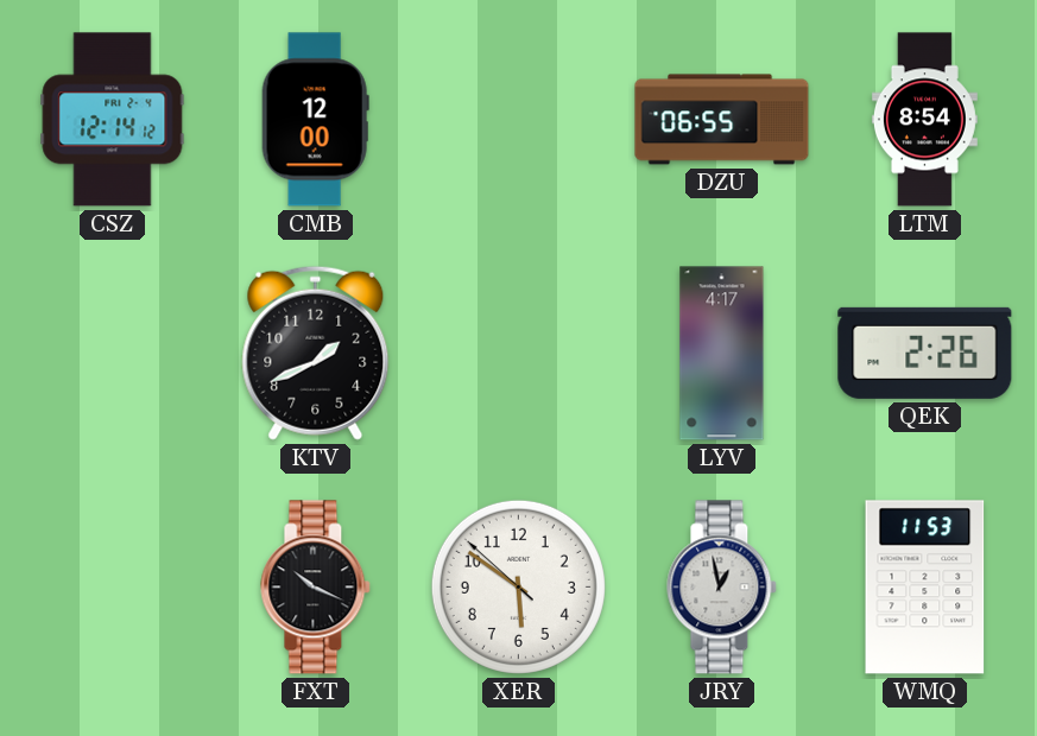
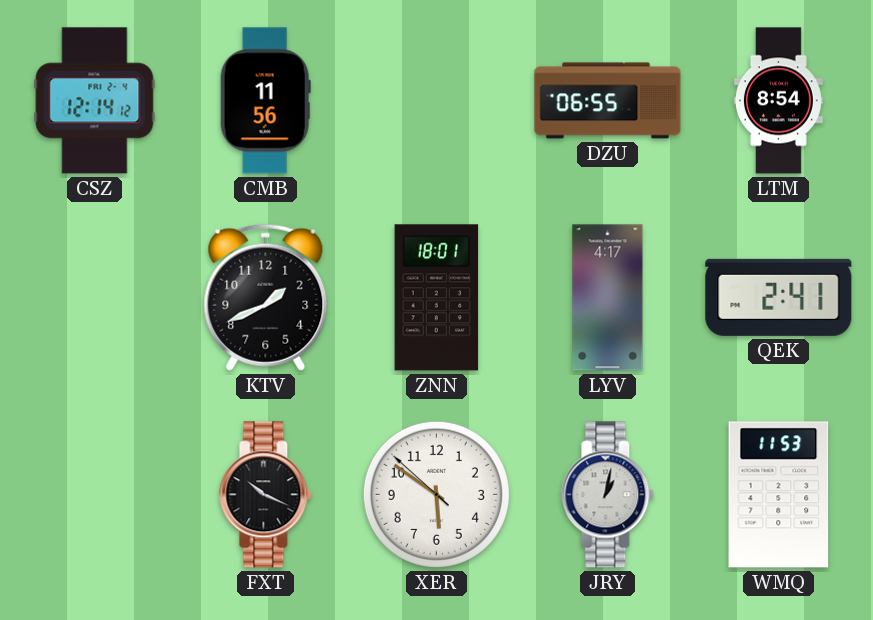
CMB: 12:00 -> 11:56 (265, 101)
ZNN: none -> 18:01 (437, 298)
QEK: 2:26 -> 2:41 (779, 297)
JRY: 12:58 -> 1:02 (608, 495)
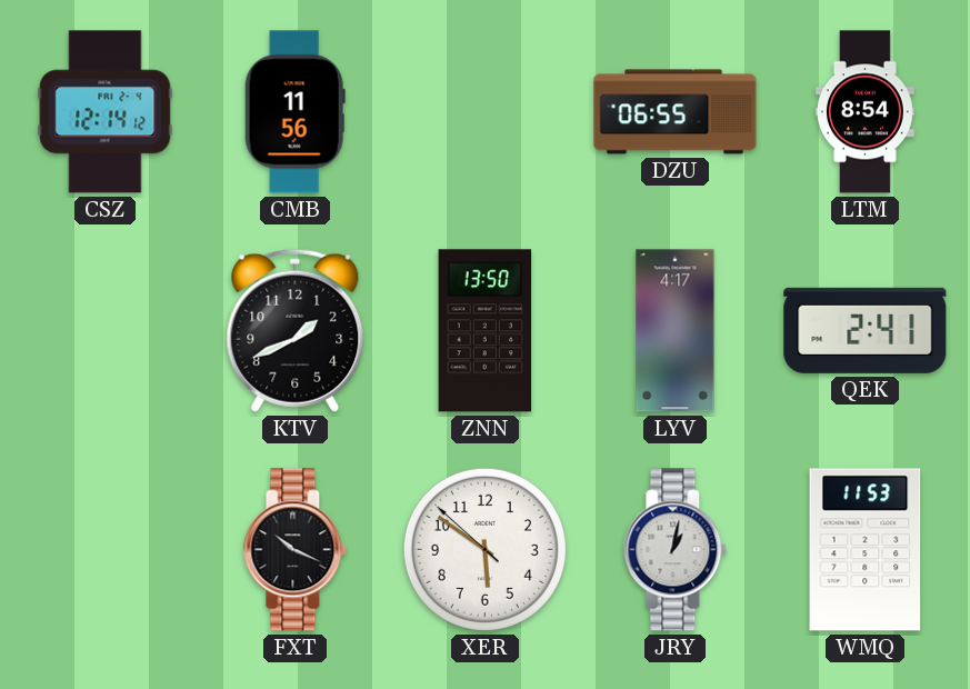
ZNN: 18:01 -> 13:50 (486, 331)
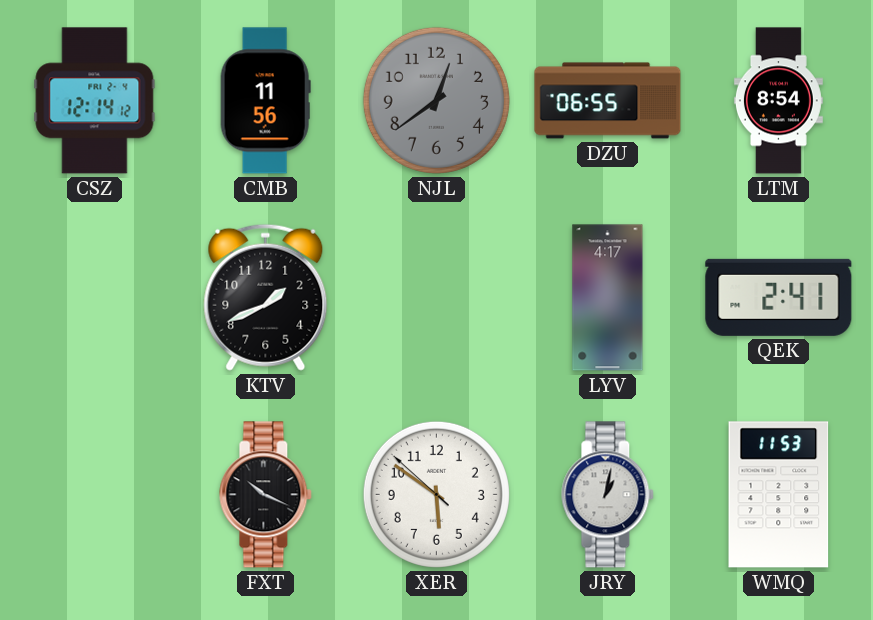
NJL: none -> 12:39 (436, 100)
ZNN: 13:50 -> none (486, 331)
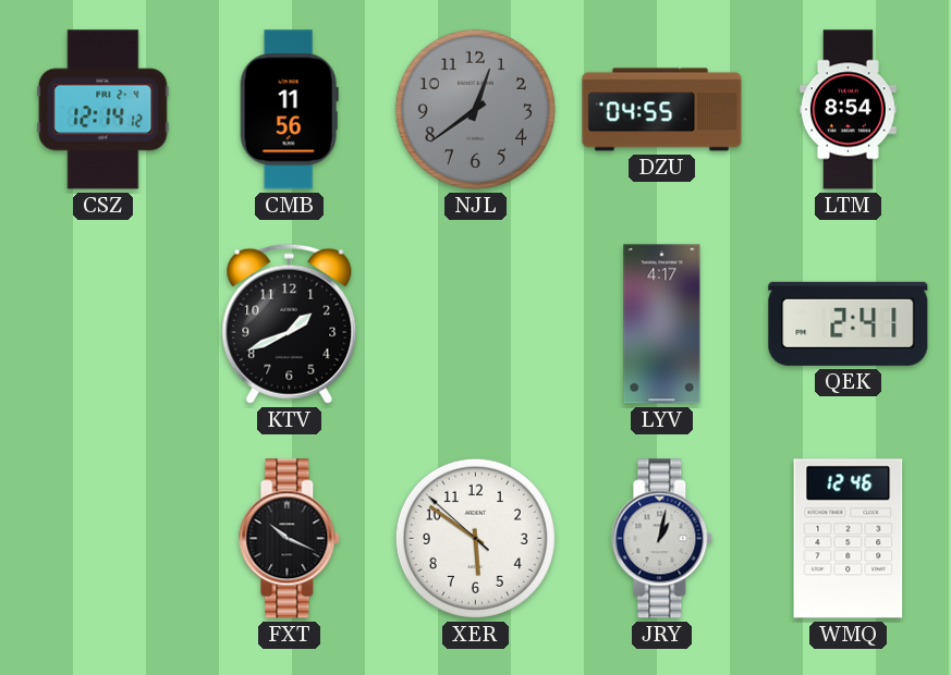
DZU: 06:55 -> 04:55 (662, 110)
WMQ: 11:53 -> 12:46 (849, 539)
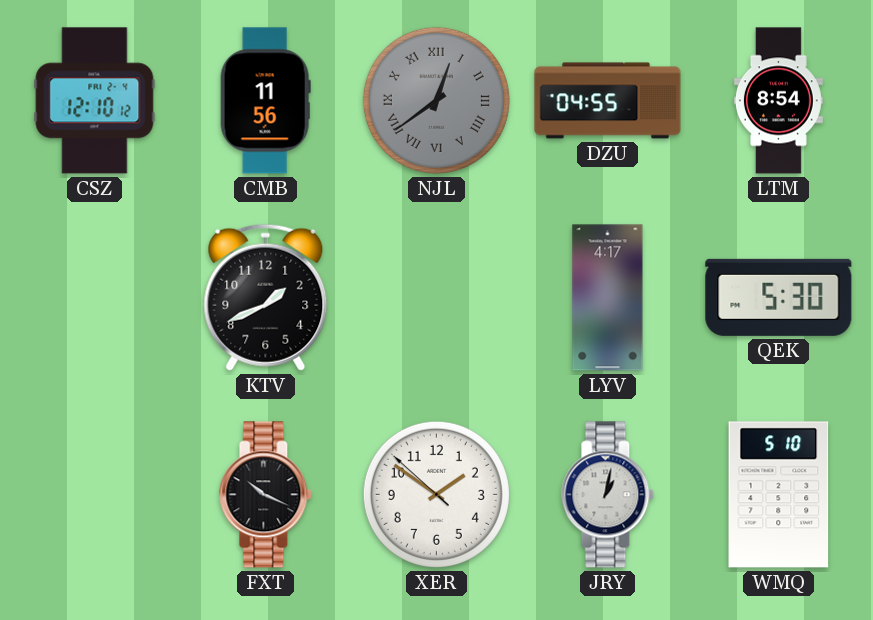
CSZ: 12:14 -> 12:10 (95, 101)
NJL numerals: Arabic -> Roman (436, 100)
QEK: 2:41 -> 5:30 (779, 297)
XER: 5:50 -> 1:50 (436, 494)
WMQ: 12:46 -> 5:10 (779, 495)
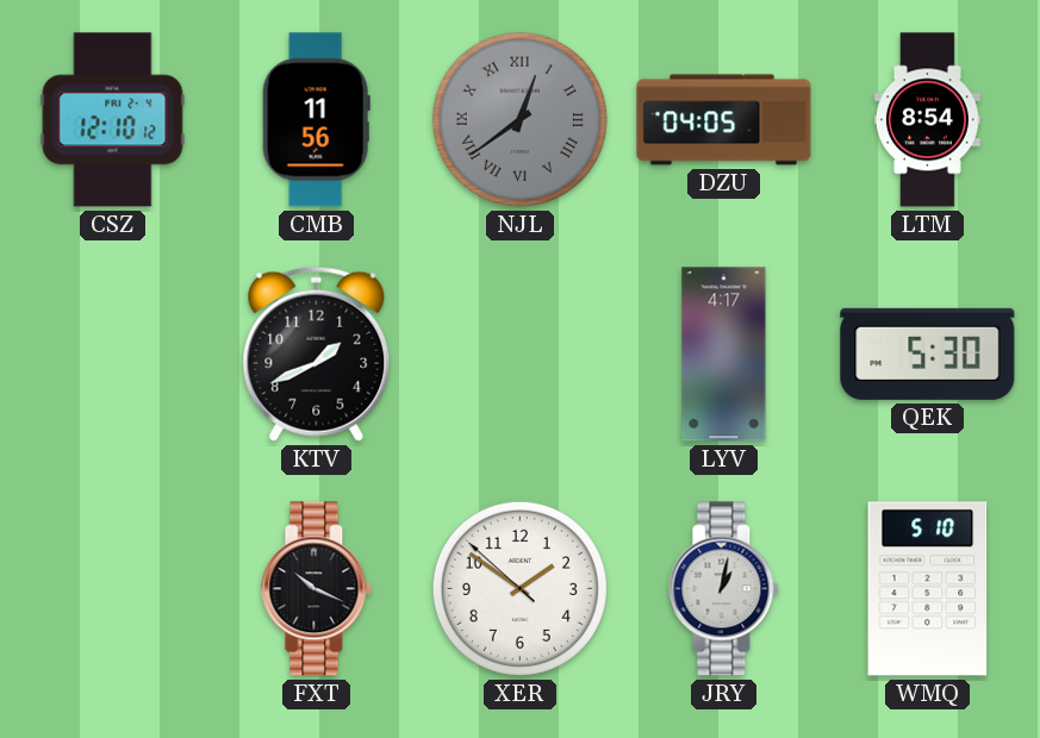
DZU: 04:55 -> 04:05 (724, 120)
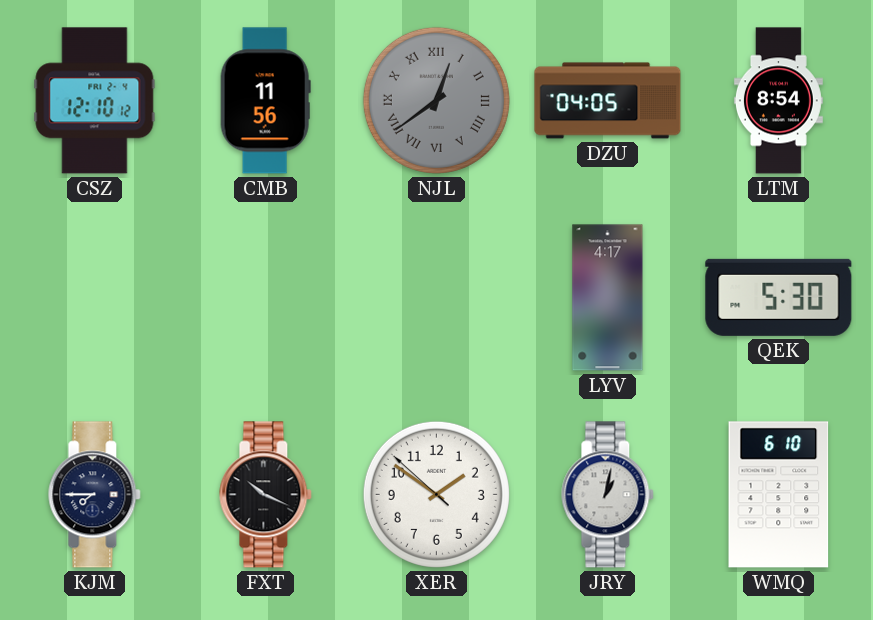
KTV: 1:41 -> none (317, 354)
KJM: none -> 7:45 (95, 495)
WMQ: 5:10 -> 6:10 (779, 495)
